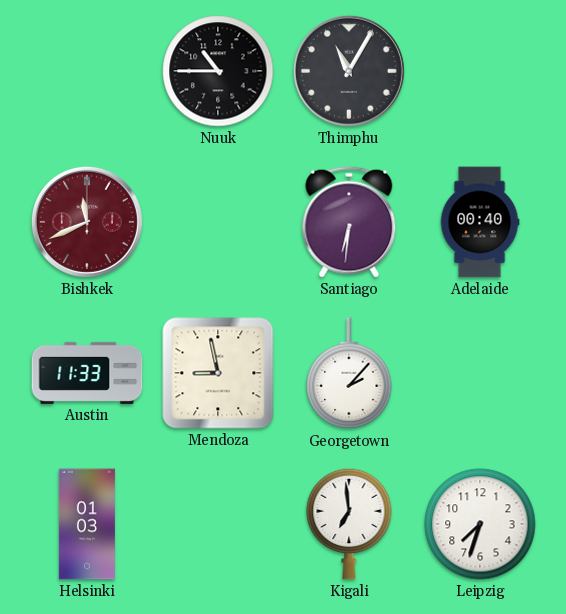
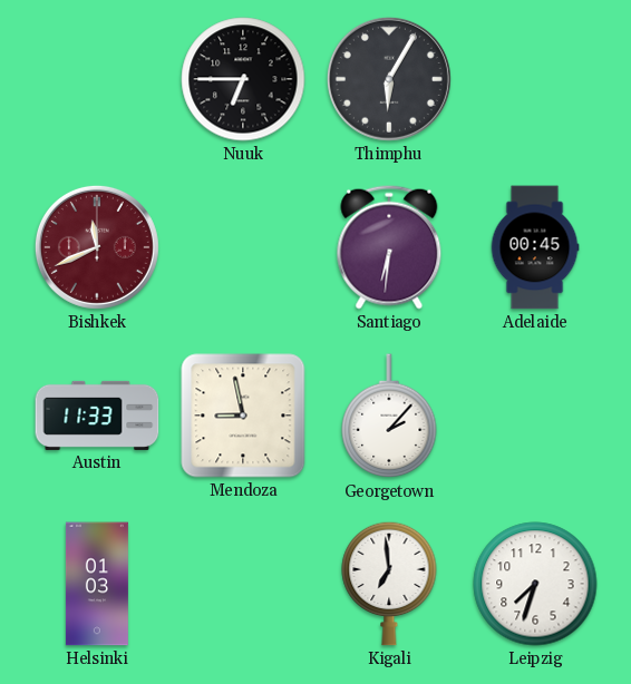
Nuuk: 10:45 -> 6:45 (243, 79)
Thimphu: 11:05 -> 6:05 (389, 79)
Adelaide: 00:40 -> 00:45 (535, 247)
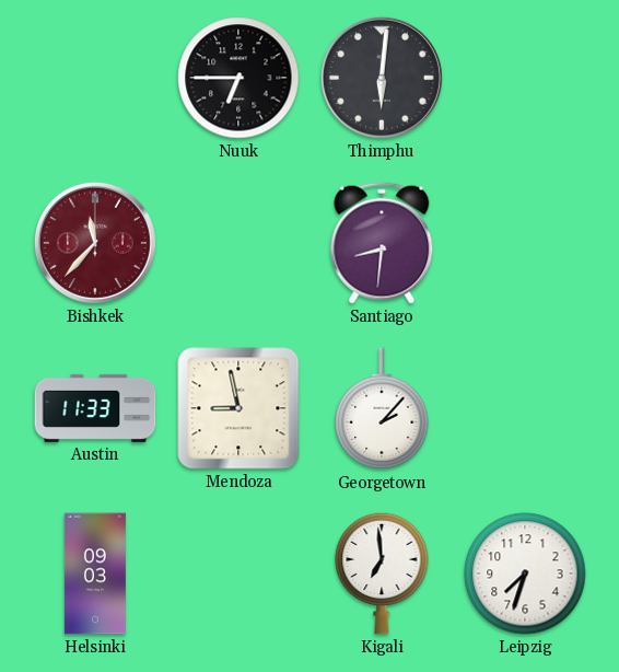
Thimphu: 6:05 -> 6:01 (382, 78)
Bishkek: 11:41 -> 11:37 (95, 243)
Santiago: 6:31 -> 8:31 (382, 243)
Adelaide: 00:45 -> none (535, 247)
Helsinki: 01:03 -> 09:03 (95, 573)
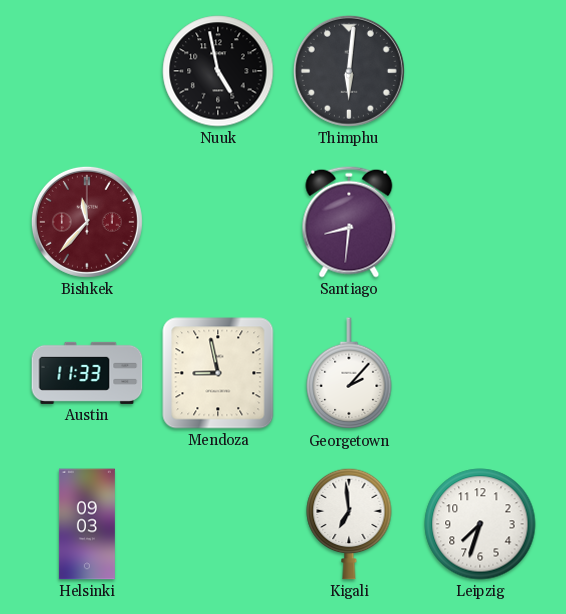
Nuuk: 6:45 -> 4:58 (218, 71)
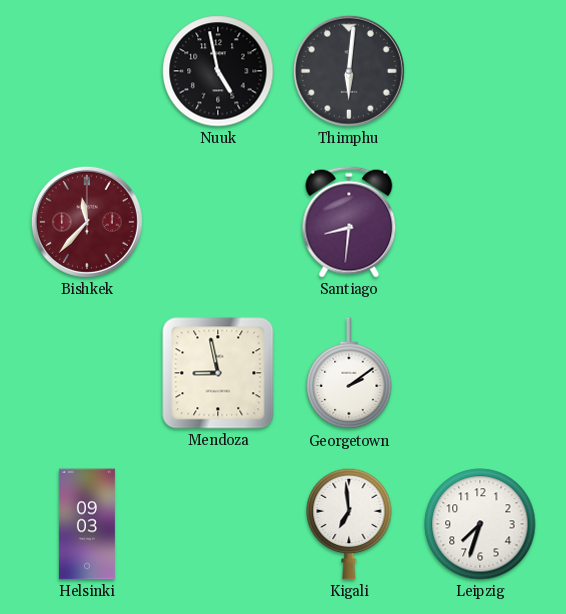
Austin: 11:33 -> none (87, 373)
Georgetown: 2:07 -> 2:09 (349, 374)
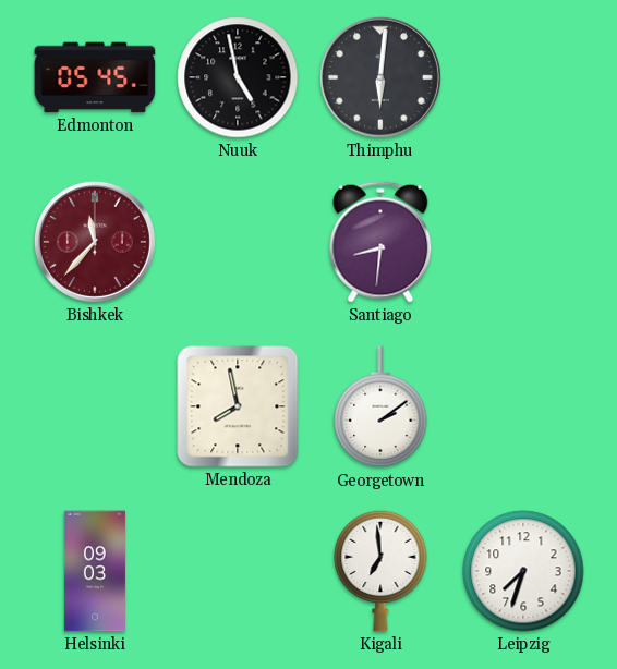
Edmonton: none -> 05:45 (95, 77)
Mendoza: 8:58 -> 7:58 (238, 406)
